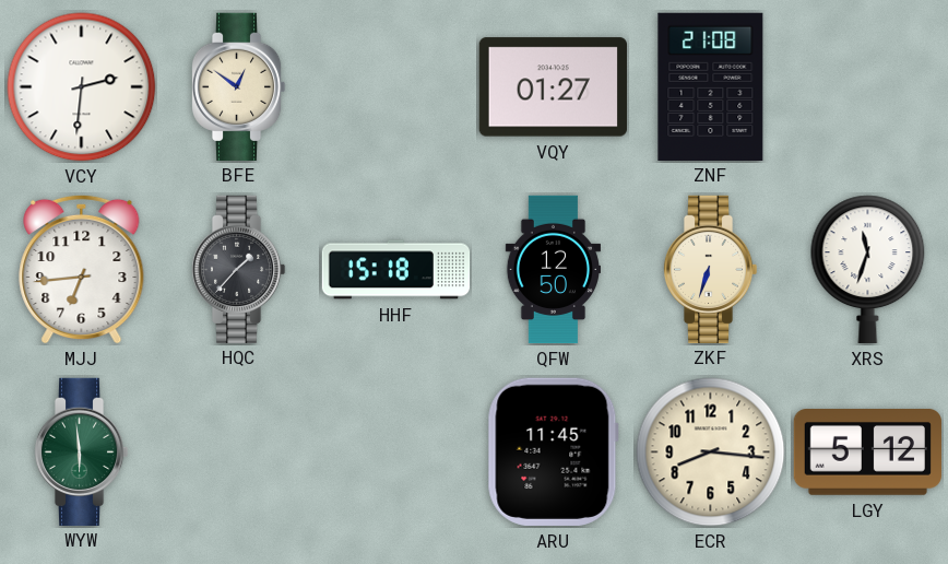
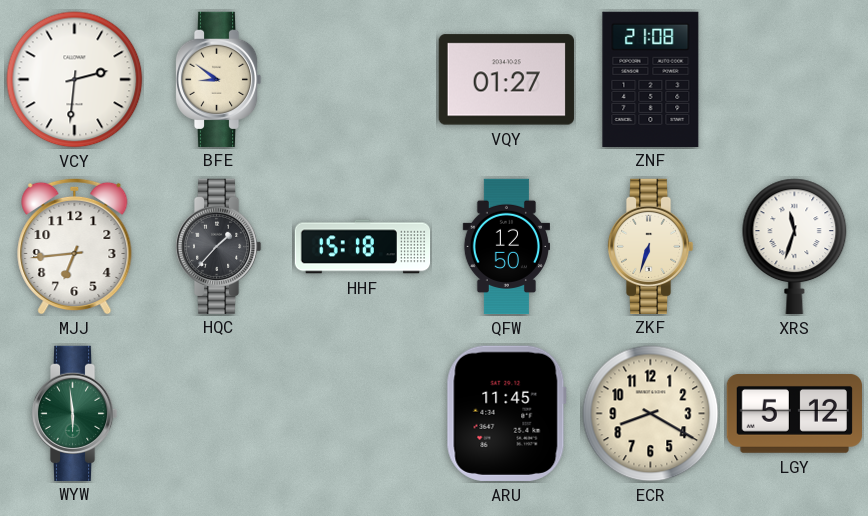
BFE: 12:51 -> 8:51 (218, 79)
ECR: 8:16 -> 8:20 (651, 414)
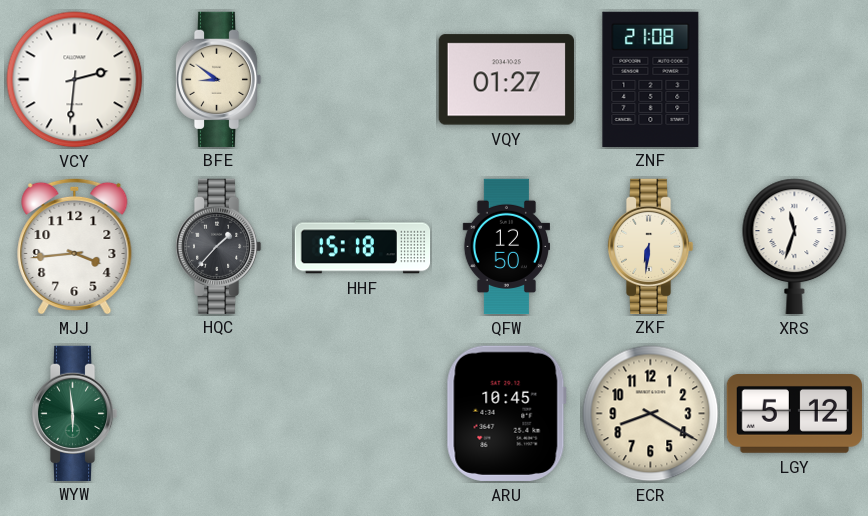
MJJ: 6:44 -> 3:44 (75, 246)
ZKF: 6:33 -> 6:31 (650, 246)
ARU: 11:45 -> 10:45 (506, 413)
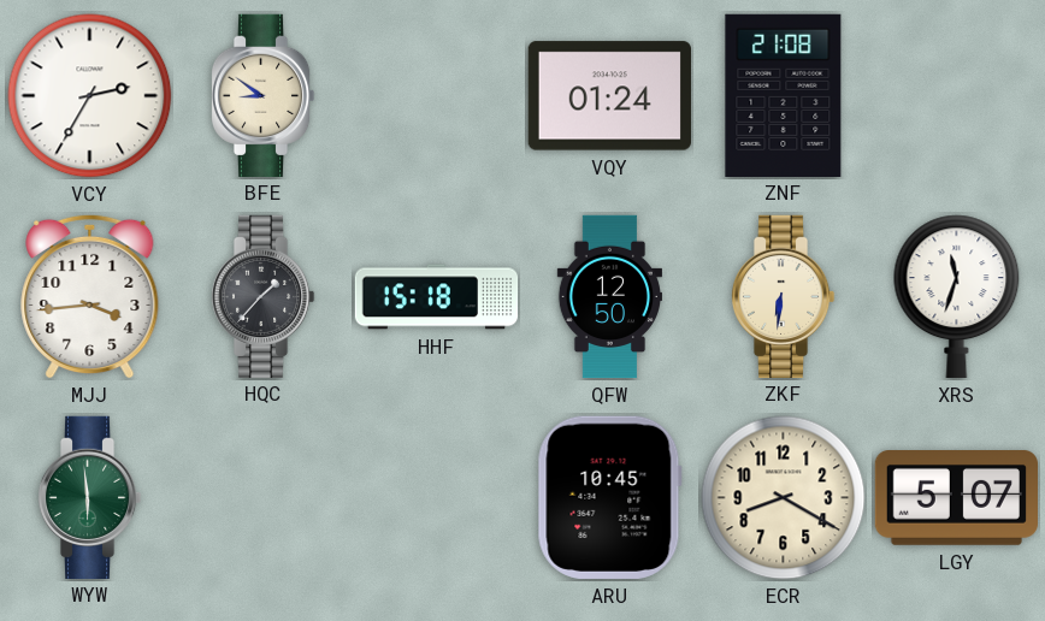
VCY: 2:31 -> 2:35 (90, 96)
VQY: 01:27 -> 01:24 (609, 96)
LGY: 5:12 -> 5:07 (956, 498)
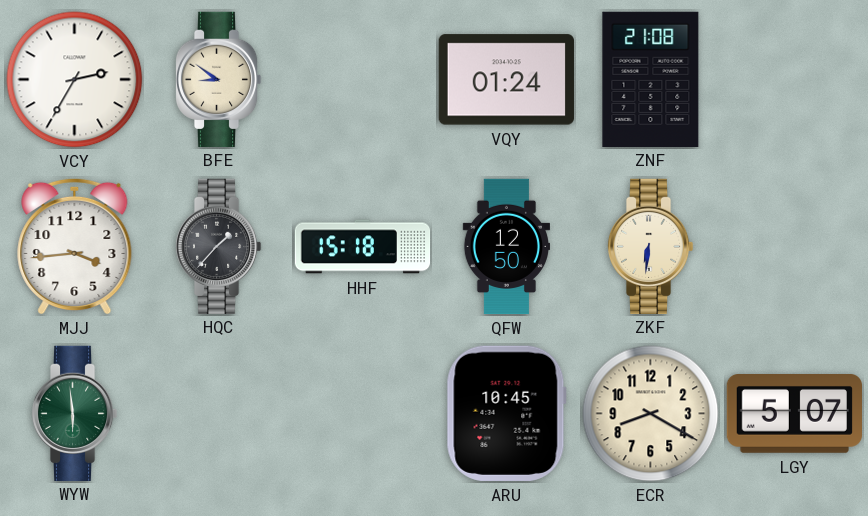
XRS: 11:33 -> none (957, 296)
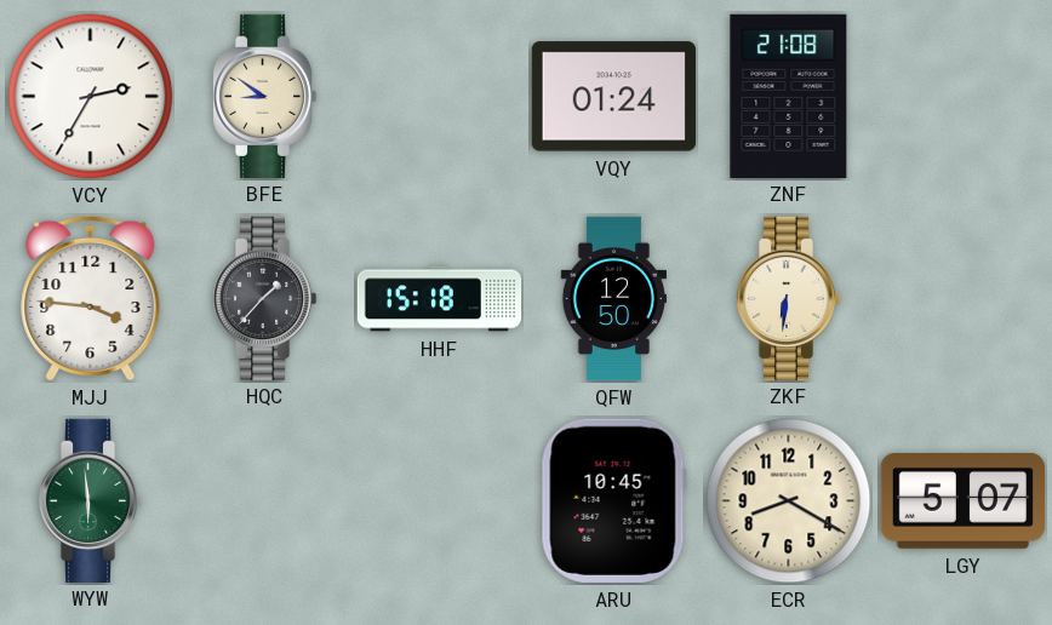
MJJ: 3:44 -> 3:46 (91, 298)
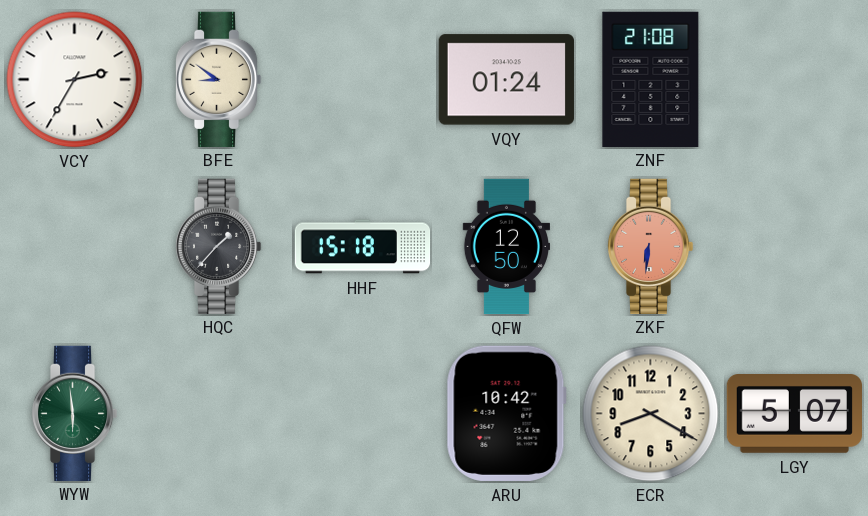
MJJ: 3:46 -> none (91, 298)
ZKF dial: cream -> salmon (650, 246)
ARU: 10:45 -> 10:42 (506, 413)
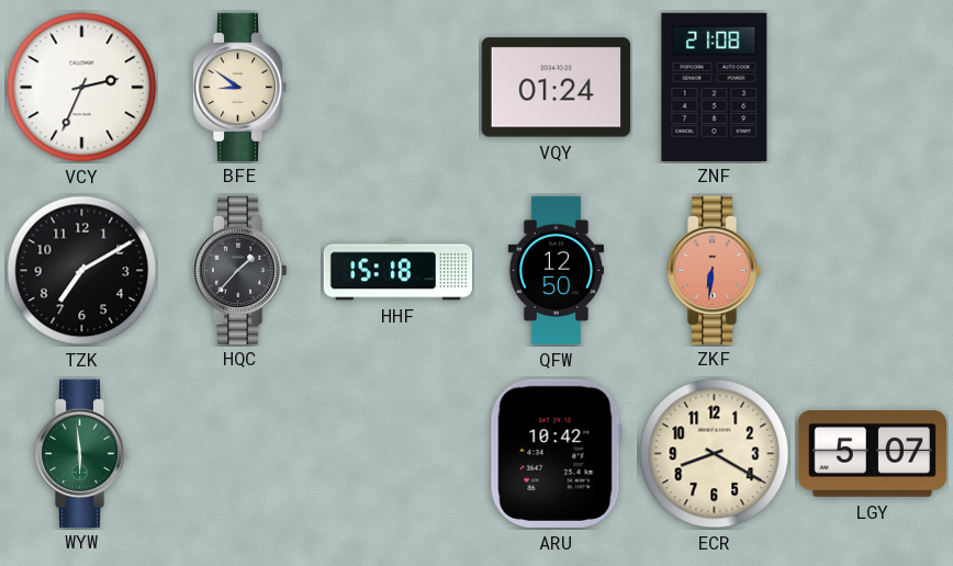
VCY: 2:35 -> 2:34 (82, 88)
TZK: none -> 7:10 (82, 271)
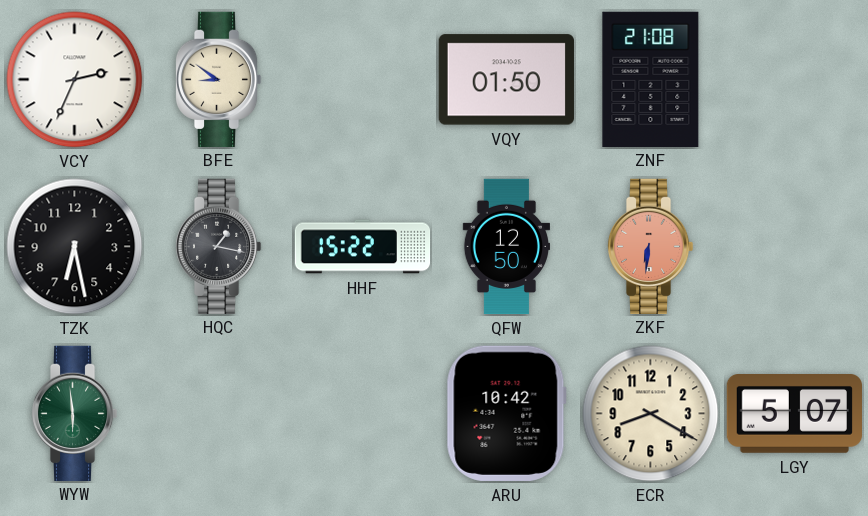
VQY: 01:24 -> 01:50 (506, 80)
TZK: 7:10 -> 6:28 (75, 247)
HQC: 1:37 -> 1:17 (218, 246)
HHF: 15:18 -> 15:22 (363, 247)
